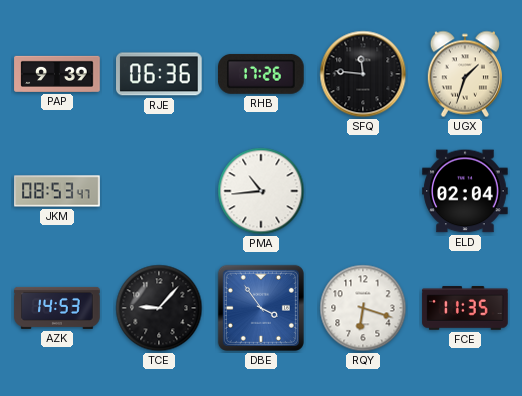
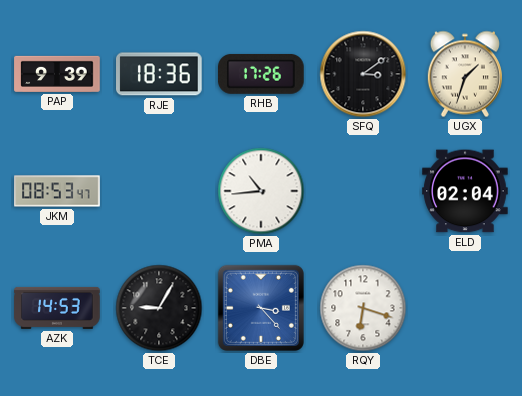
RJE: 06:36 -> 18:36 (160, 74)
SFQ: 11:46 -> 3:09 (363, 74)
TCE: 9:07 -> 9:05 (159, 308)
DBE: 3:54 -> 3:23 (261, 308)
FCE: 11:35 -> none (465, 308)
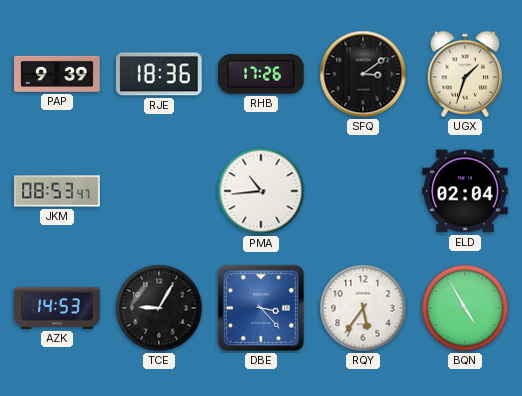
RQY: 6:18 -> 5:36 (363, 308)
BQN: none -> 4:55 (465, 308)
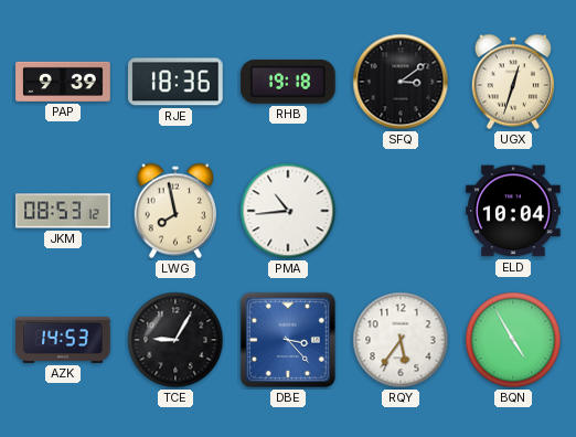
RHB: 17:26 -> 19:18 (289, 82)
UGX: 1:33 -> 12:33 (513, 82)
JKM: 08:53:47 -> 08:53:12 (63, 211)
LWG: none -> 7:58 (175, 211)
ELD: 02:04 -> 10:04 (513, 211)
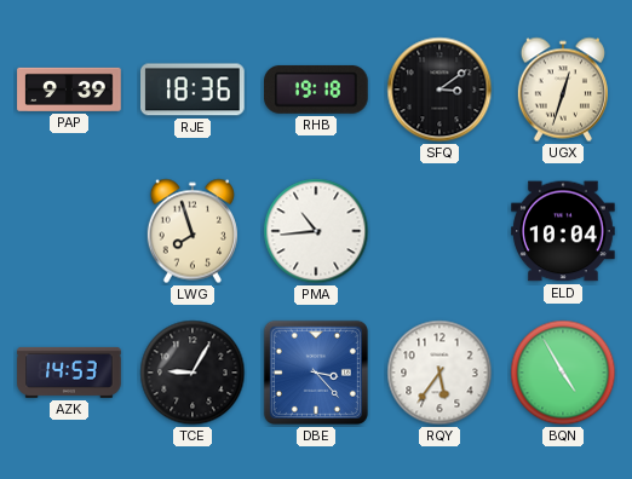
JKM: 08:53 -> none (63, 211)
LWG: 7:58 -> 7:57 (193, 231)
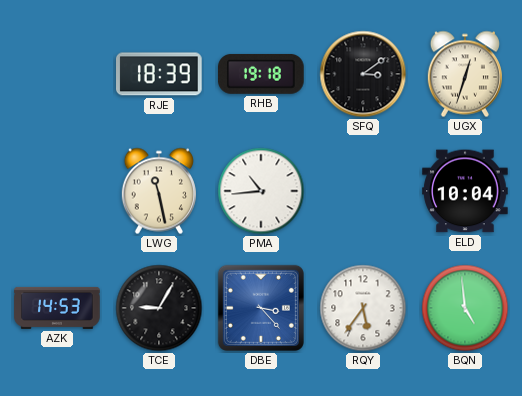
PAP: 9:39 -> none (69, 90)
RJE: 18:36 -> 18:39 (160, 74)
LWG: 7:57 -> 11:28 (159, 191)
BQN: 4:55 -> 4:59 (465, 308)
